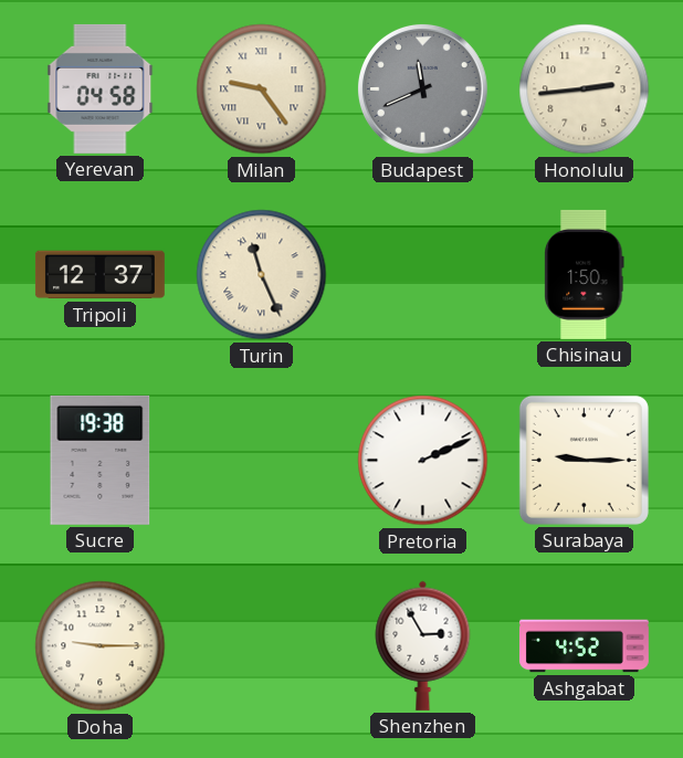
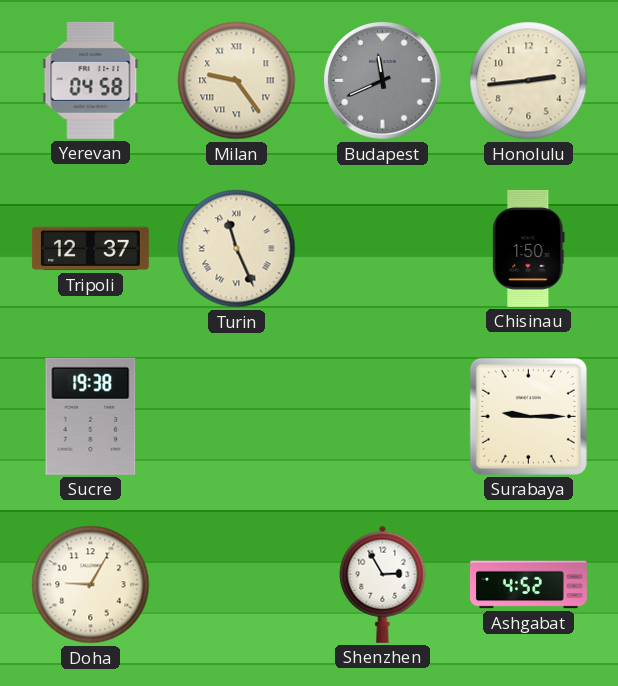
Pretoria: 2:11 -> none (423, 461)
Doha: 9:15 -> 9:05 (91, 585)
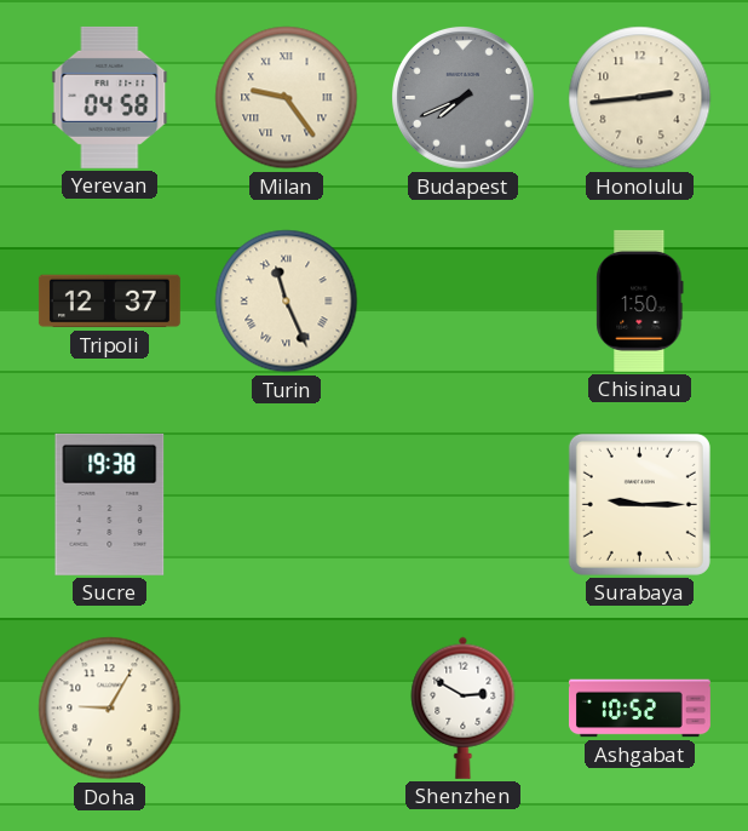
Budapest: 11:41 -> 7:41 (462, 97)
Shenzhen: 2:55 -> 2:50 (464, 707)
Ashgabat: 4:52 -> 10:52 (639, 709)
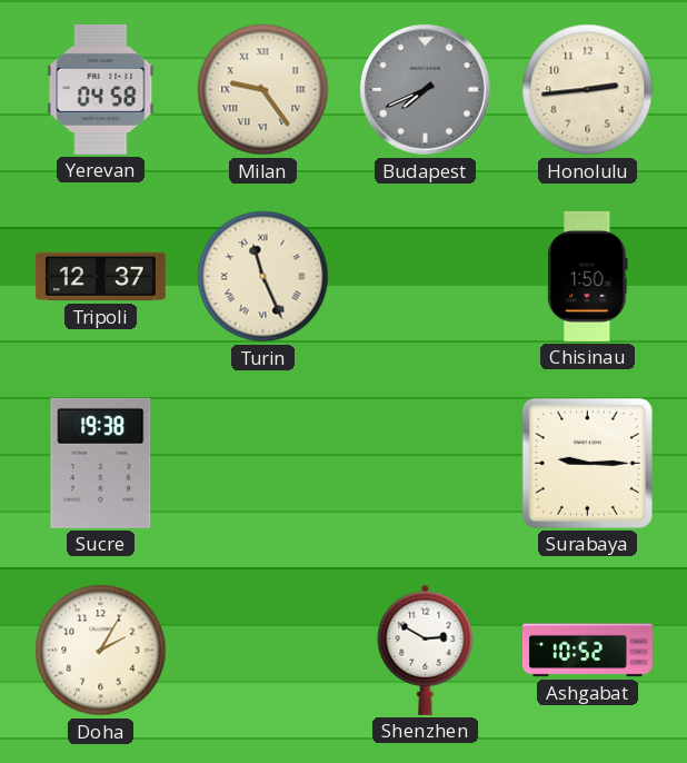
Doha: 9:05 -> 2:05 (101, 651)
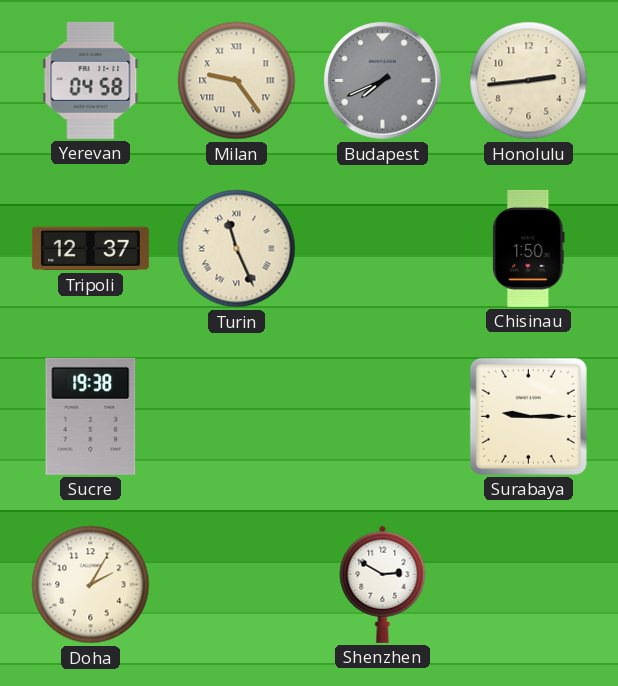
Ashgabat: 10:52 -> none (587, 651)
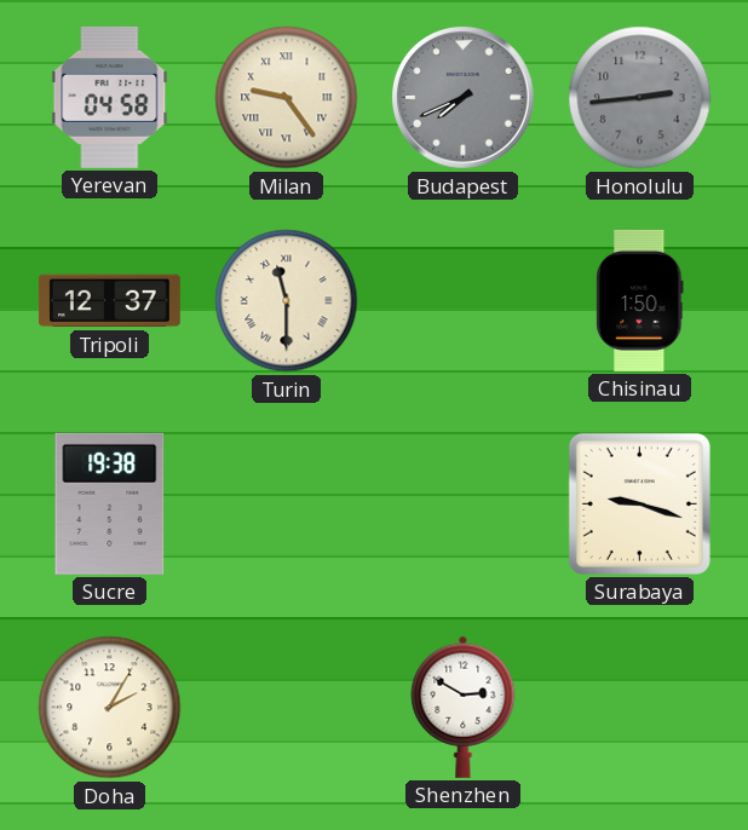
Honolulu dial: cream -> grey (640, 98)
Turin: 11:26 -> 11:30 (287, 301)
Surabaya: 9:15 -> 9:18 (639, 503)
